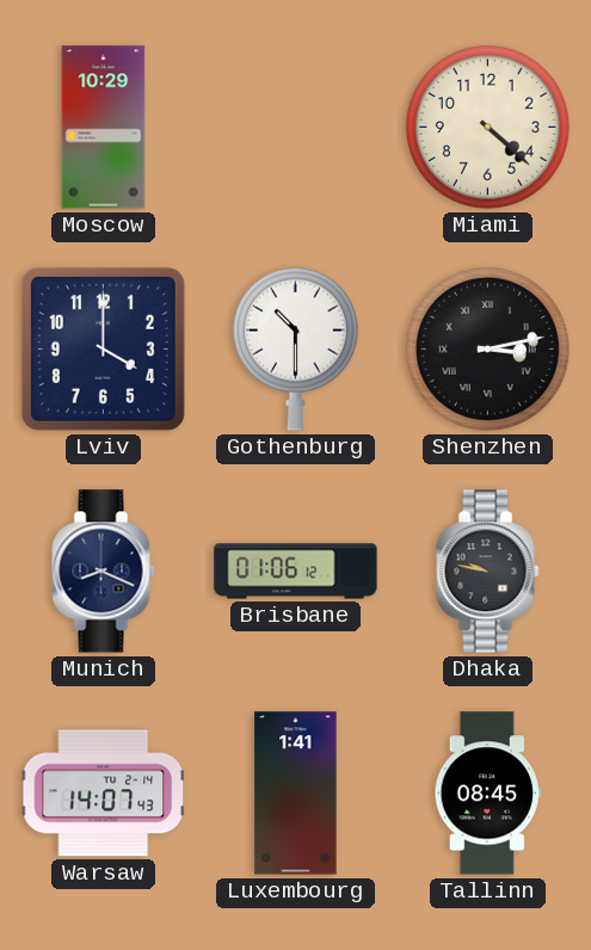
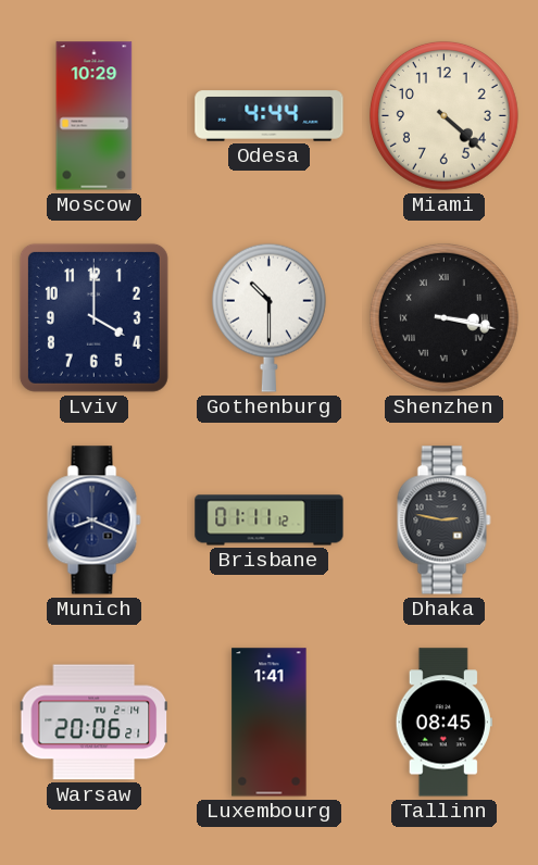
Odesa: none -> 4:44 (270, 116)
Shenzhen: 3:13 -> 3:17 (443, 317)
Brisbane: 01:06 -> 01:11 (270, 521)
Dhaka: 9:47 -> 2:47 (445, 521)
Warsaw: 14:07 -> 20:06 (95, 723)
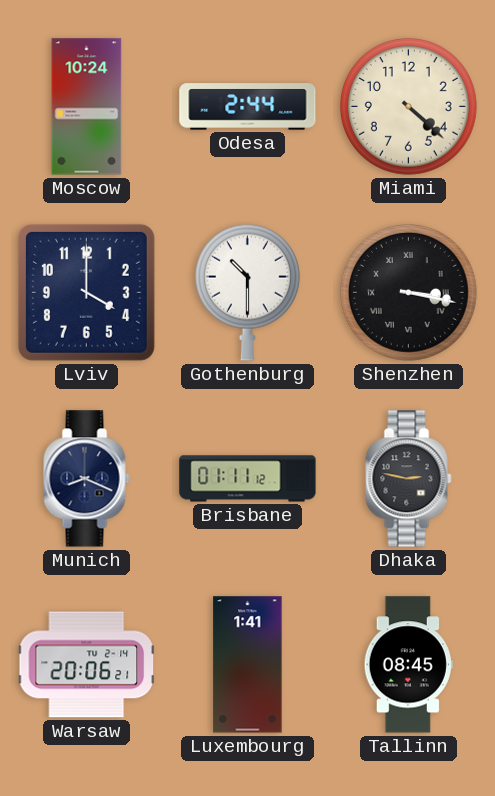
Moscow: 10:29 -> 10:24 (87, 107)
Odesa: 4:44 -> 2:44 (248, 107)
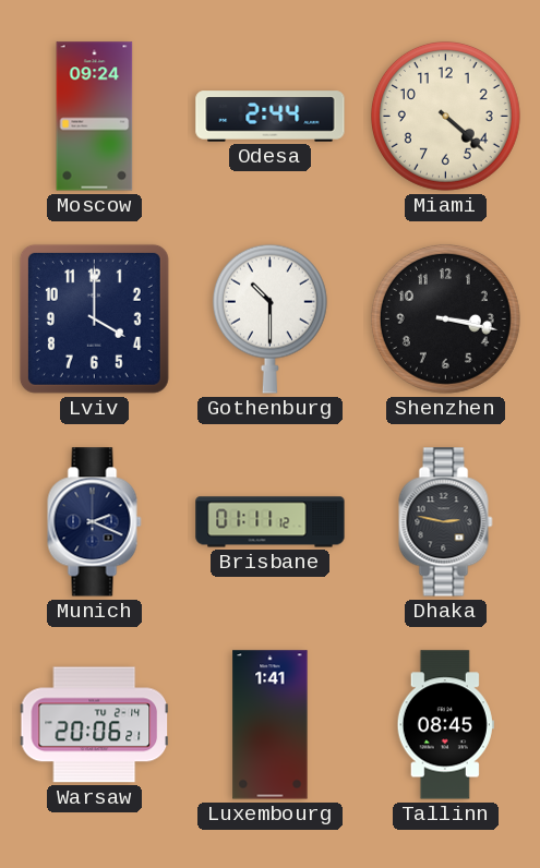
Moscow: 10:24 -> 09:24 (95, 117)
Shenzhen numerals: Roman -> Arabic (445, 318)
Munich: 8:19 -> 2:19 (95, 522)
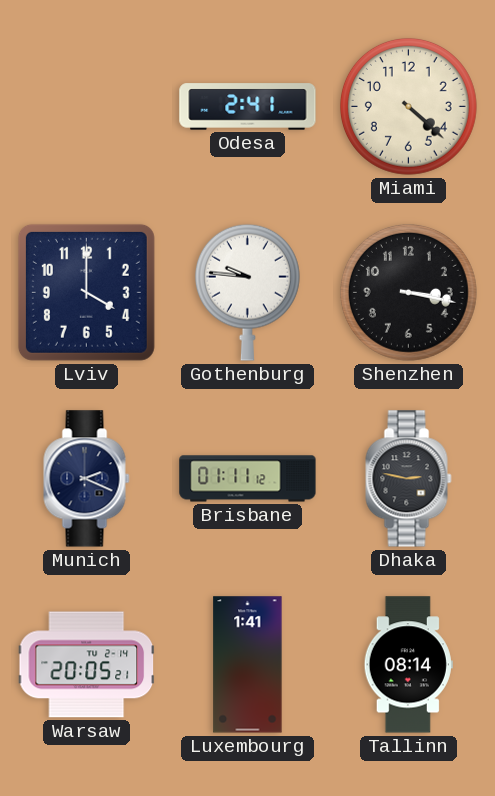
Moscow: 09:24 -> none (95, 117)
Odesa: 2:44 -> 2:41 (248, 107)
Gothenburg: 10:30 -> 9:46 (247, 292)
Warsaw: 20:06 -> 20:05 (87, 665)
Tallinn: 08:45 -> 08:14 (408, 665)
